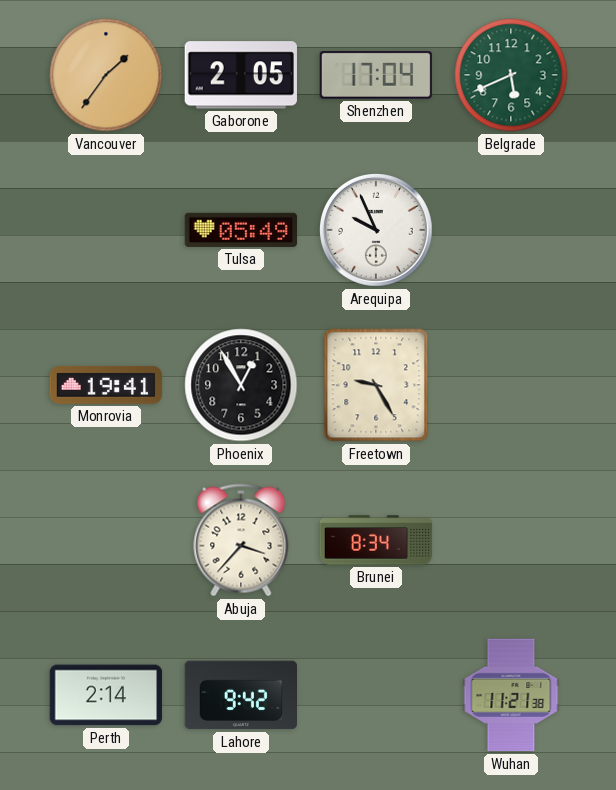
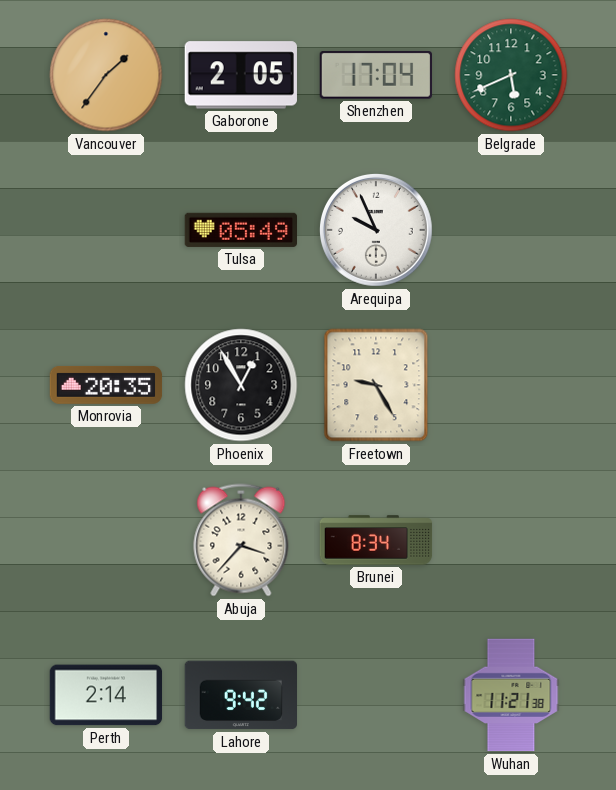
Monrovia: 19:41 -> 20:35 (106, 385)
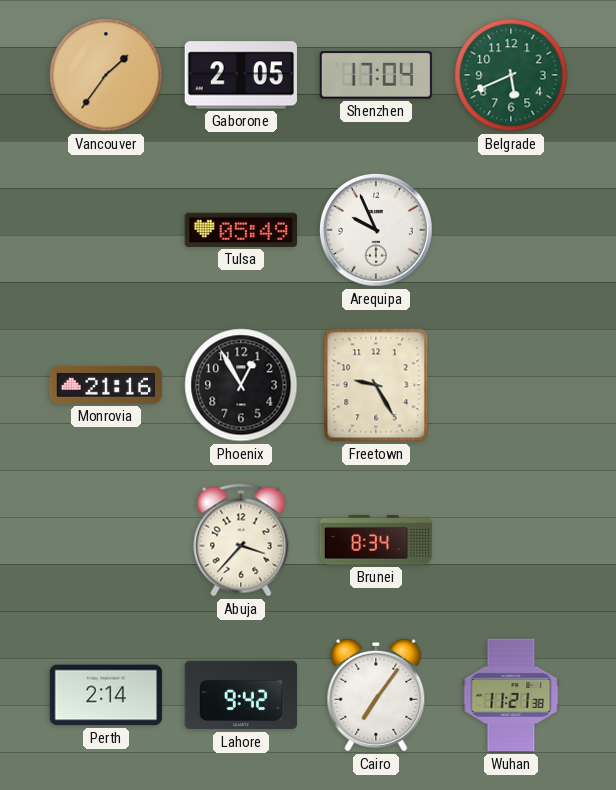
Monrovia: 20:35 -> 21:16 (106, 385)
Cairo: none -> 7:06 (376, 695)
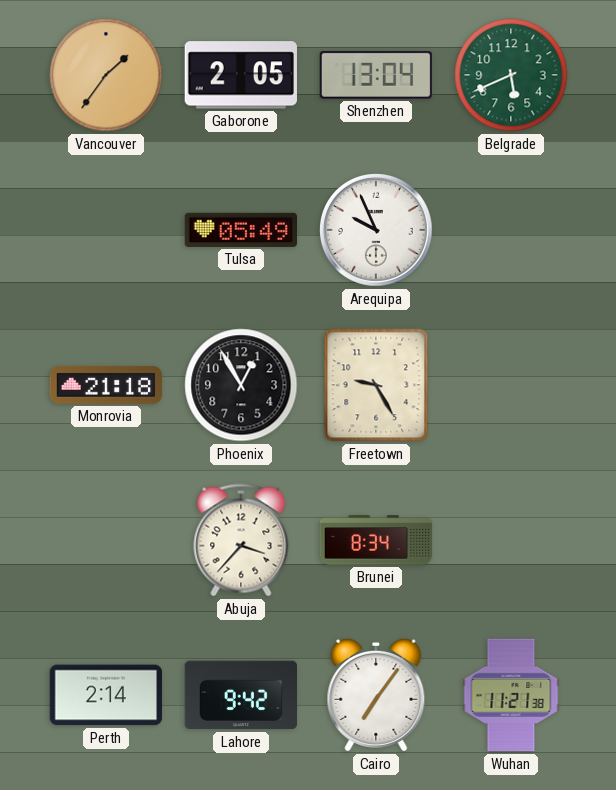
Shenzhen: 17:04 -> 13:04 (375, 76)
Monrovia: 21:16 -> 21:18 (106, 385)
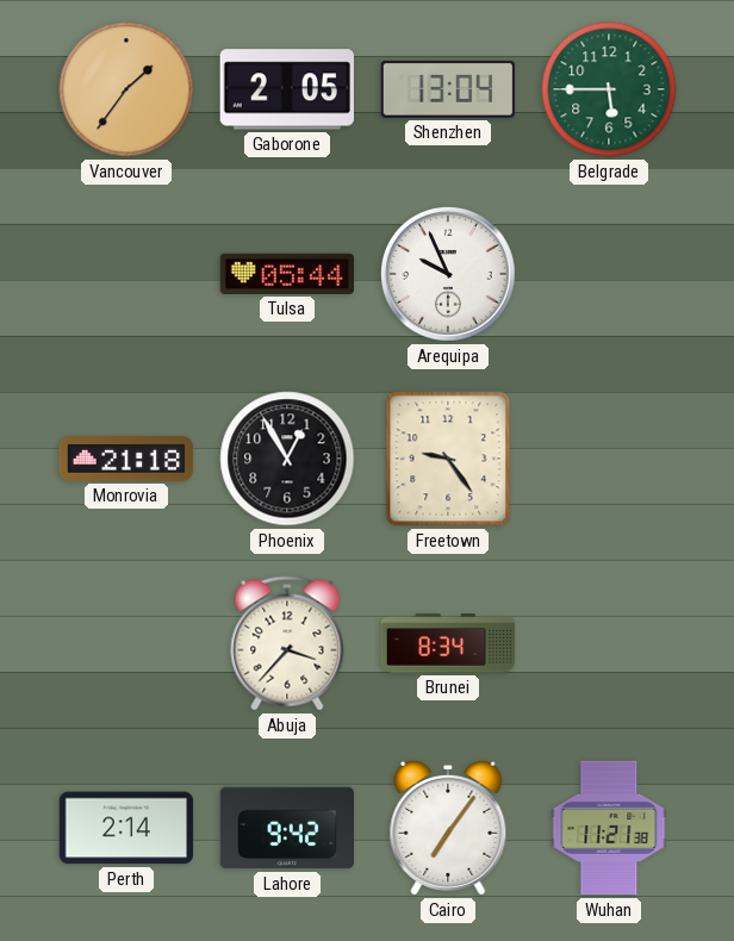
Belgrade: 5:41 -> 5:45 (609, 89)
Tulsa: 05:49 -> 05:44 (286, 274)
Freetown: 9:25 -> 9:24 (448, 459)
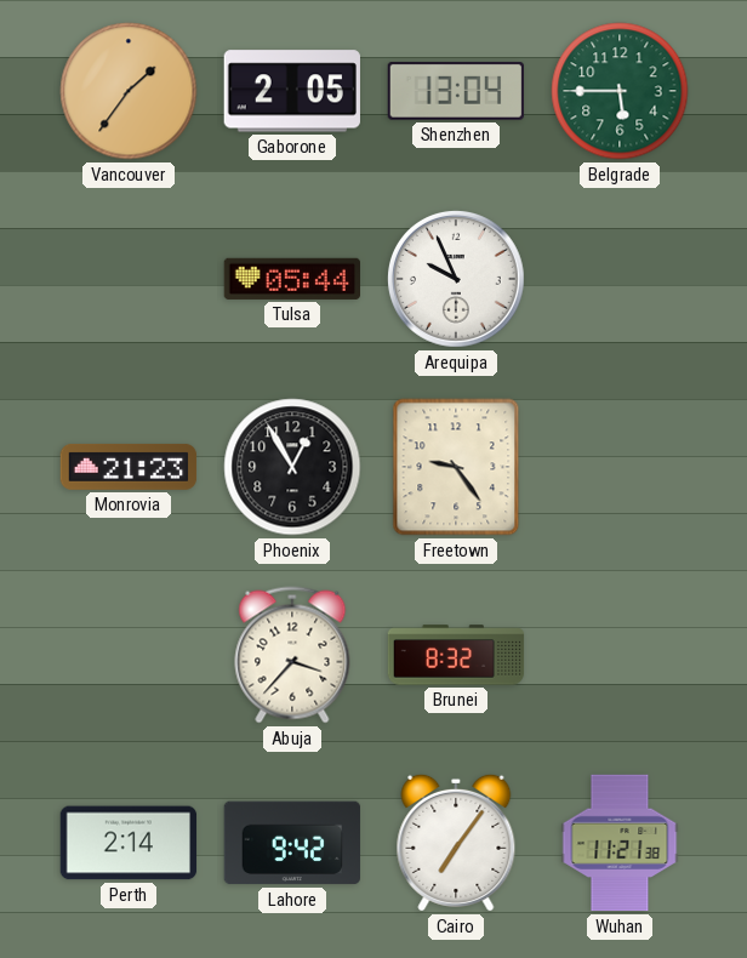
Monrovia: 21:18 -> 21:23 (129, 467)
Brunei: 8:34 -> 8:32 (456, 655)
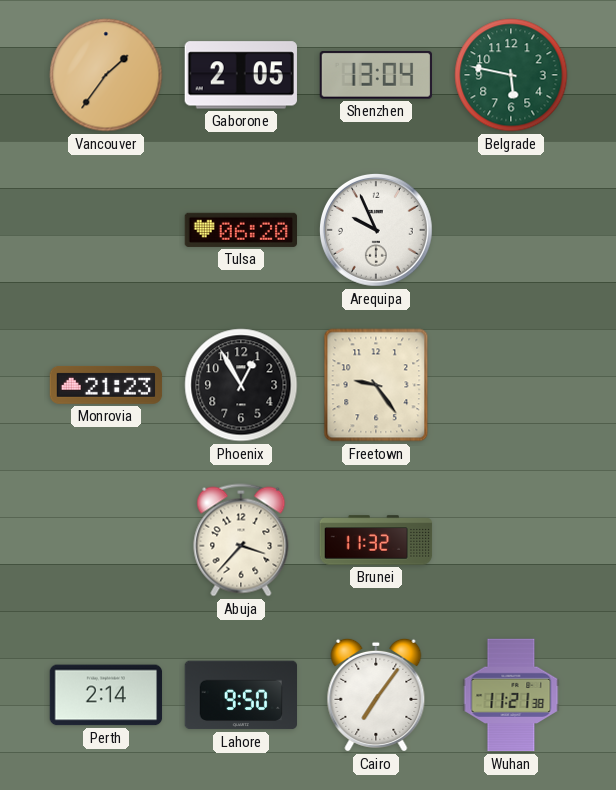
Belgrade: 5:45 -> 5:47 (511, 75)
Tulsa: 05:44 -> 06:20 (240, 230)
Brunei: 8:32 -> 11:32 (376, 540)
Lahore: 9:42 -> 9:50 (240, 695)
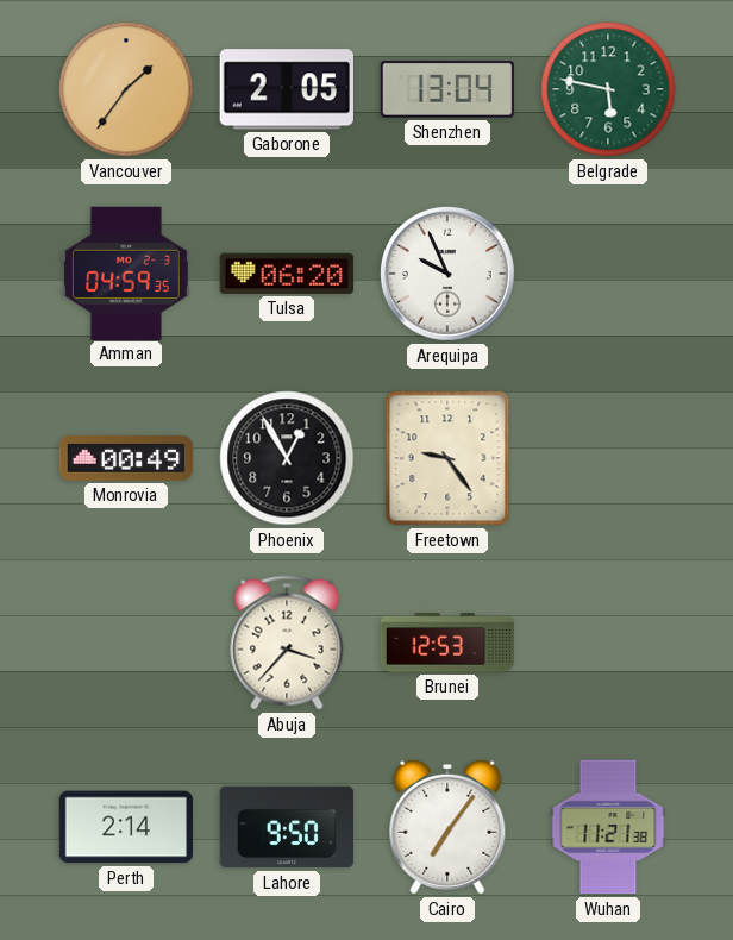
Amman: none -> 04:59 (126, 272)
Monrovia: 21:23 -> 00:49 (126, 458)
Brunei: 11:32 -> 12:53 (447, 643)
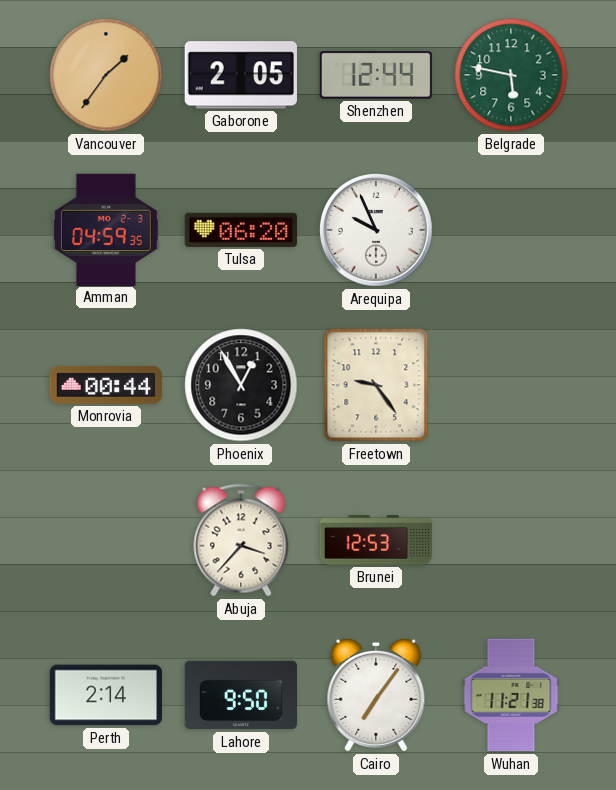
Shenzhen: 13:04 -> 12:44 (375, 76)
Monrovia: 00:49 -> 00:44 (106, 385)
